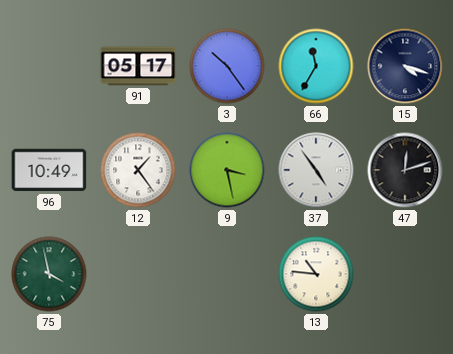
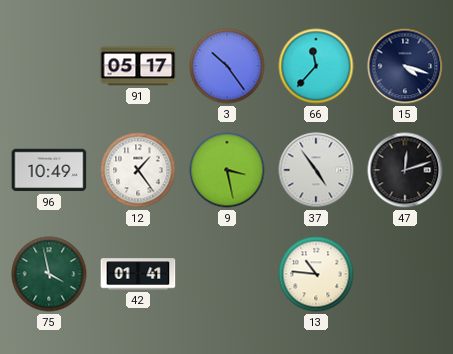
66: 11:35 -> 11:37 (316, 66)
42: none -> 01:41 (138, 274)
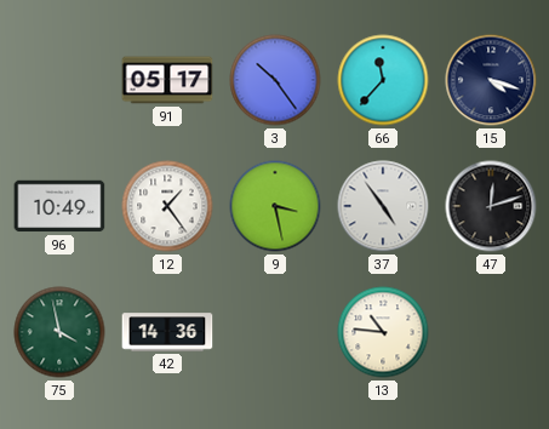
42: 01:41 -> 14:36 (167, 332)
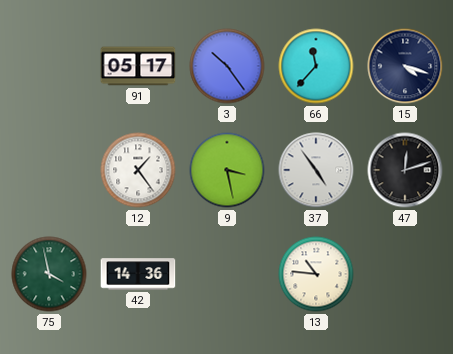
96: 10:49 -> none (59, 206)
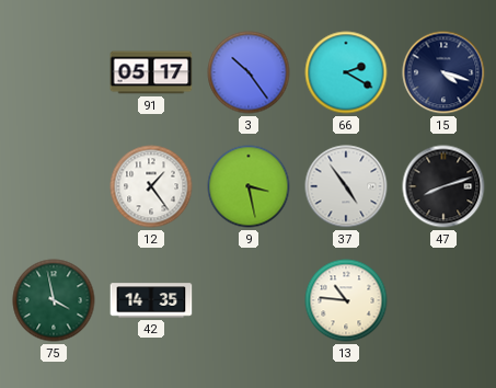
66: 11:37 -> 2:20 (346, 72)
47: 12:12 -> 8:12 (443, 186)
42: 14:36 -> 14:35 (151, 300)
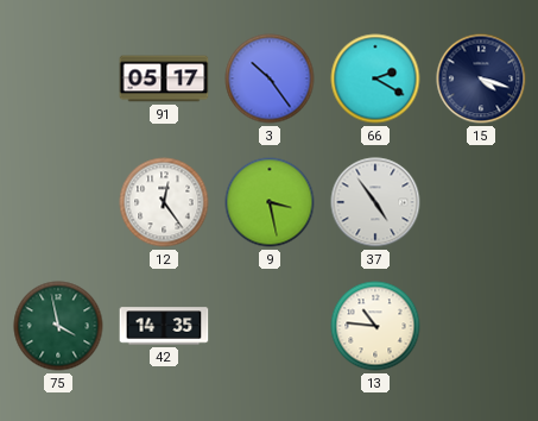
12: 1:24 -> 12:24 (164, 202)
47: 8:12 -> none (443, 186)
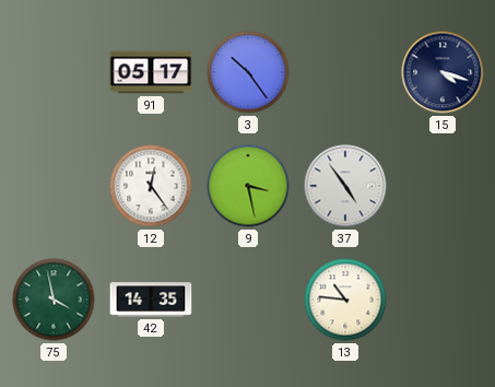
66: 2:20 -> none (375, 78)
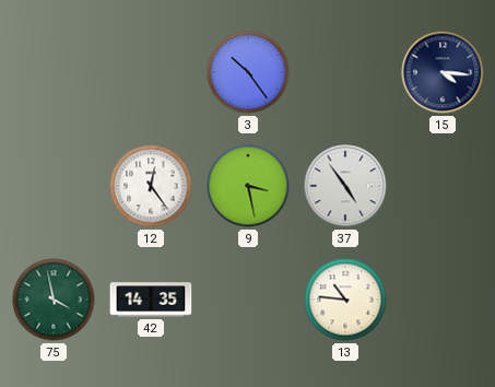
91: 05:17 -> none (151, 72)
15: 4:18 -> 4:16 (443, 72)
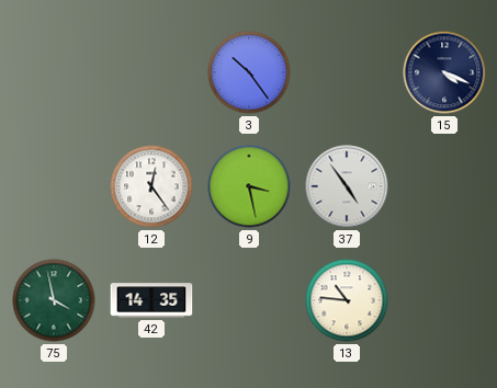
15: 4:16 -> 4:19 (444, 72)
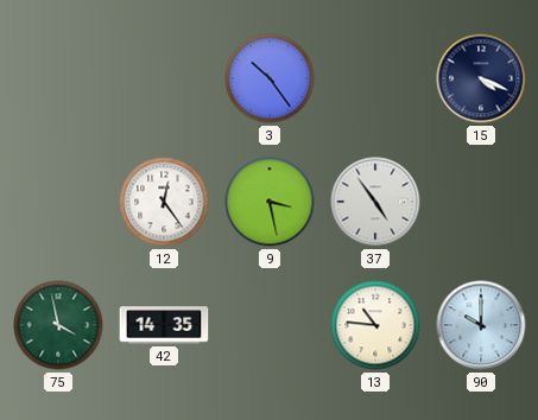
90: none -> 10:00 (481, 325)
